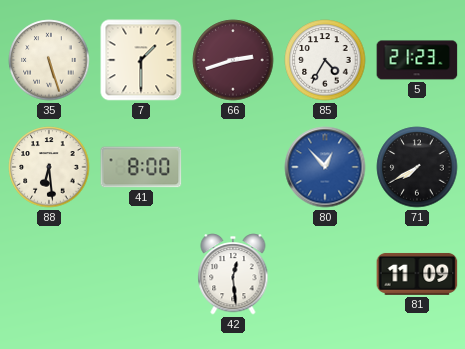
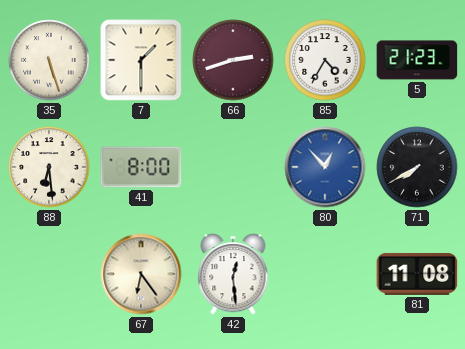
67: none -> 6:24 (141, 274)
81: 11:09 -> 11:08 (417, 274)
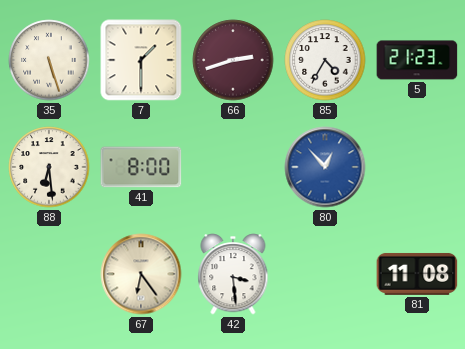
71: 7:40 -> none (417, 167)
42: 12:29 -> 3:29 (233, 274)
